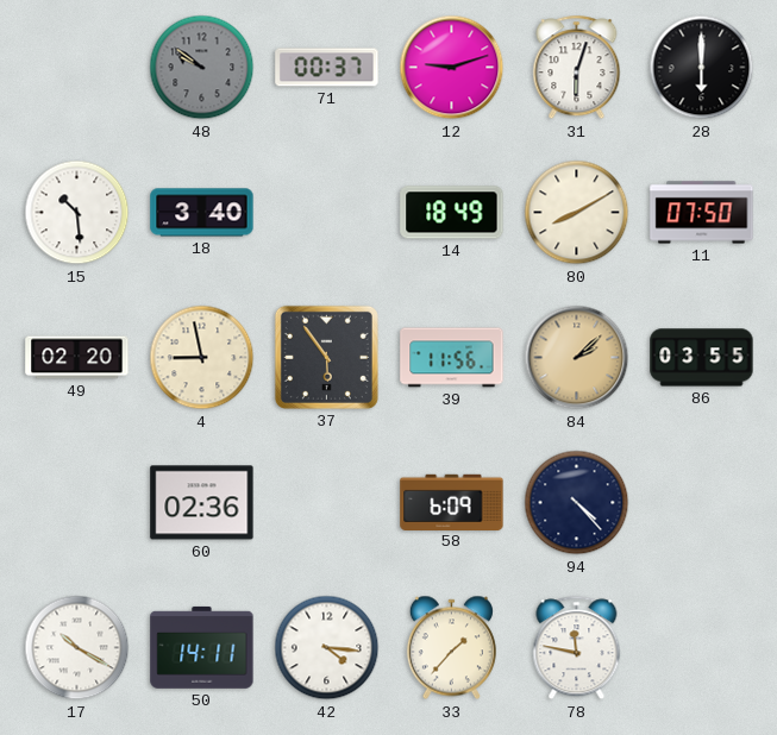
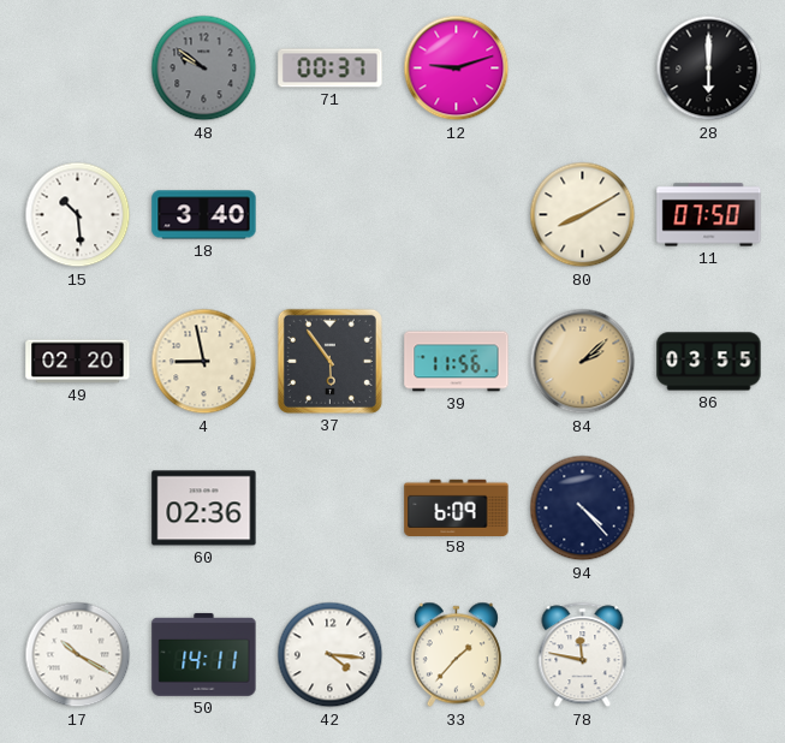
31: 6:03 -> none (577, 68)
14: 18:49 -> none (452, 213)
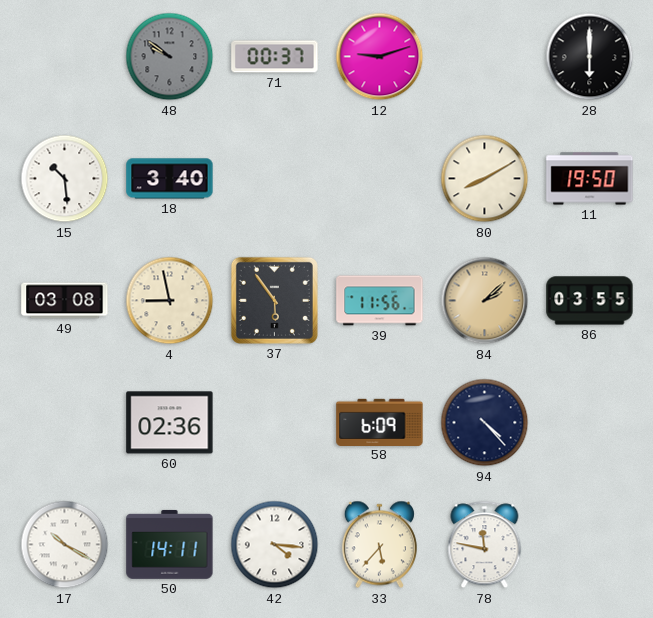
11: 07:50 -> 19:50 (590, 179)
49: 02:20 -> 03:08 (65, 301)
33: 1:37 -> 5:37 (379, 545)
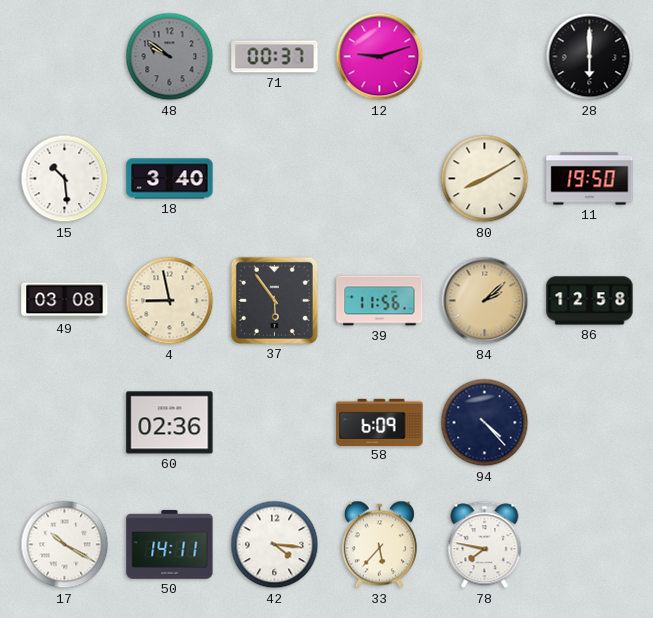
86: 03:55 -> 12:58 (590, 301)
78: 11:47 -> 7:47 (485, 545)
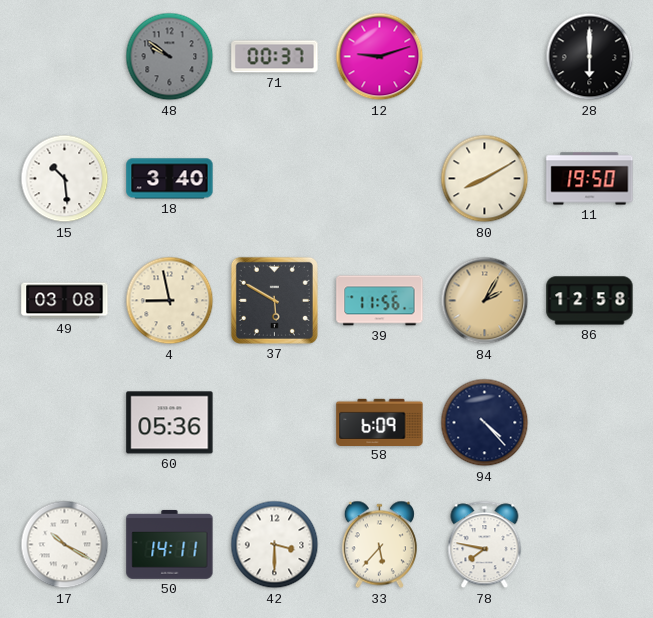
37: 5:54 -> 5:50 (274, 300)
84: 2:08 -> 2:05 (485, 301)
60: 02:36 -> 05:36 (170, 423)
42: 4:16 -> 3:30 (275, 545)
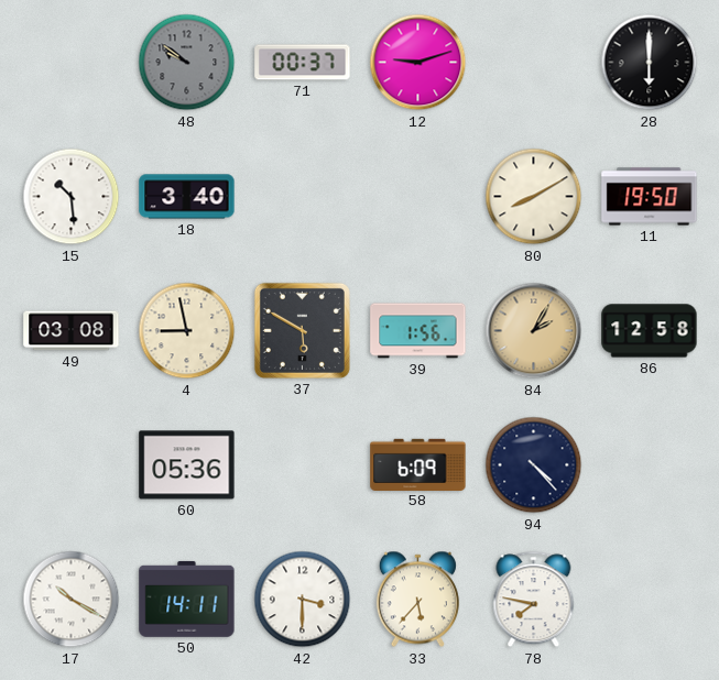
39: 11:56 -> 1:56 (418, 331)
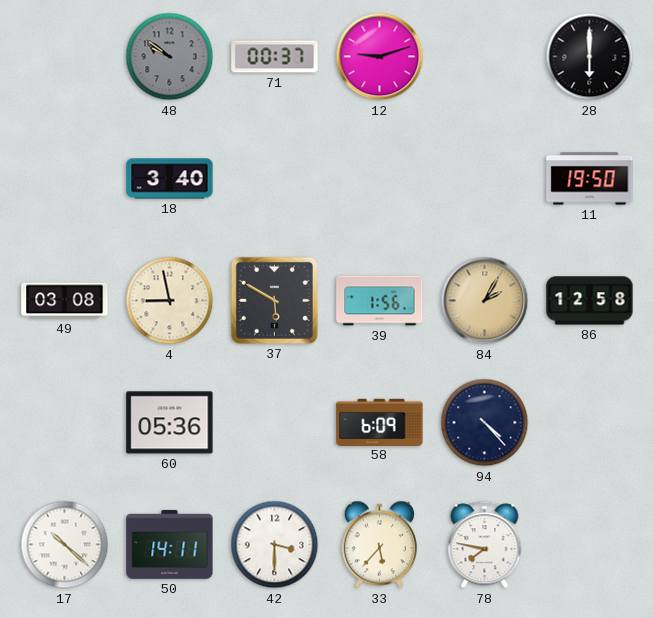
15: 10:29 -> none (72, 197)
80: 8:10 -> none (534, 197)
17: 10:20 -> 10:22 (65, 545)
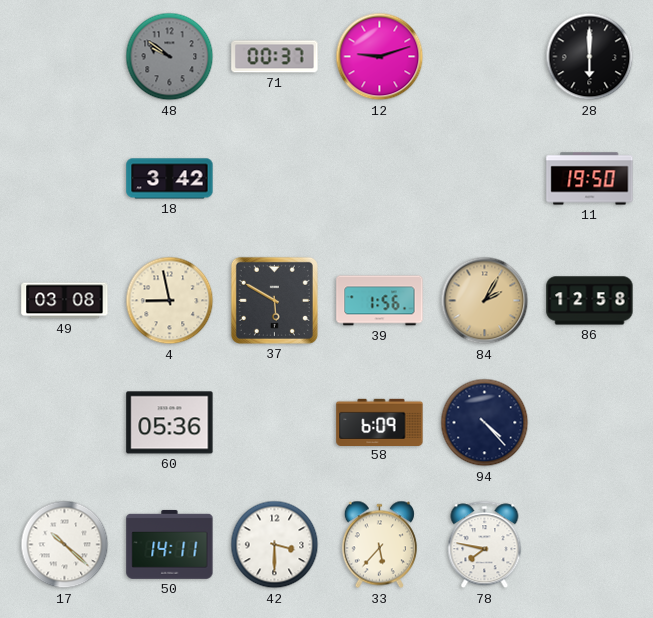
18: 3:40 -> 3:42 (170, 179)
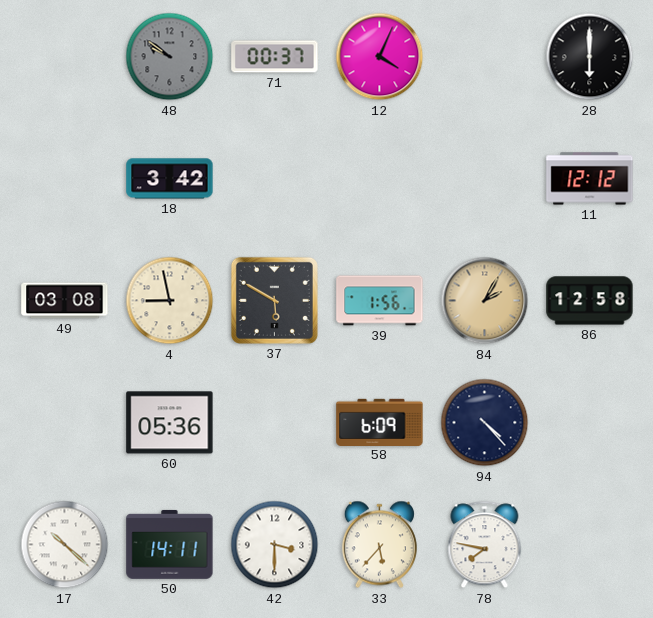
12: 9:12 -> 4:04 (380, 57)
11: 19:50 -> 12:12 (590, 179)
